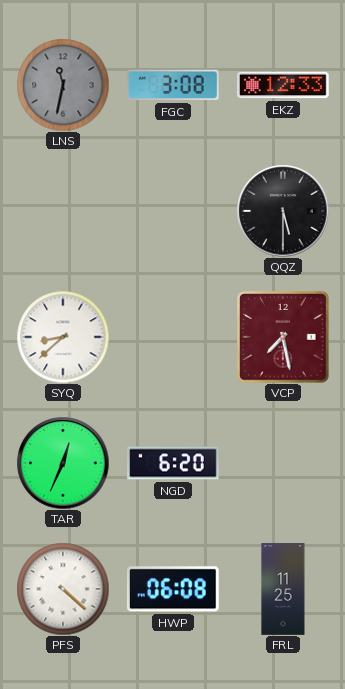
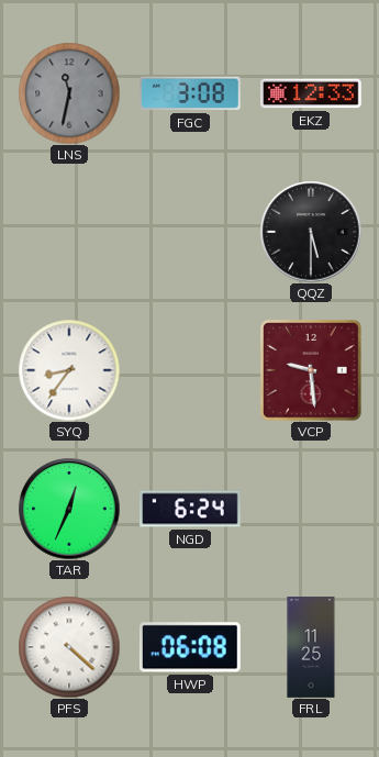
SYQ: 8:38 -> 8:36 (69, 370)
VCP: 7:28 -> 9:29 (311, 370)
NGD: 6:20 -> 6:24 (190, 509)
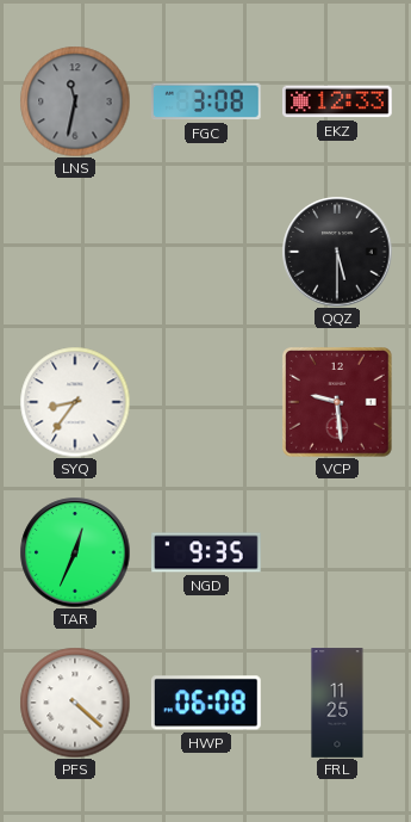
NGD: 6:24 -> 9:35 (206, 552)
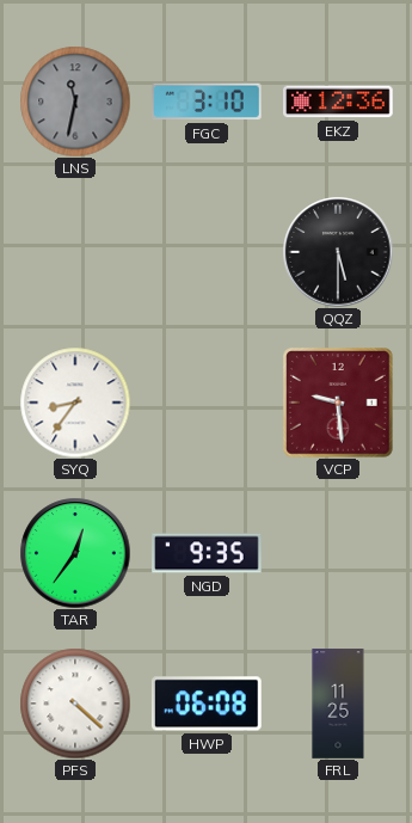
FGC: 3:08 -> 3:10 (207, 102)
EKZ: 12:33 -> 12:36 (338, 102)
TAR: 12:34 -> 12:36 (75, 553)
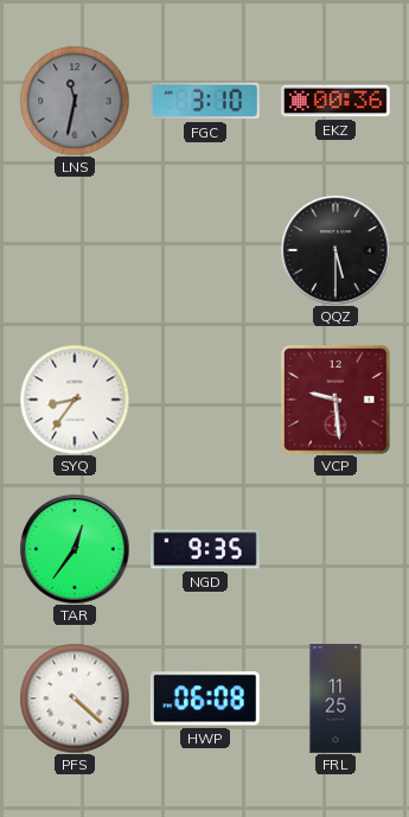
EKZ: 12:36 -> 00:36 (335, 101)
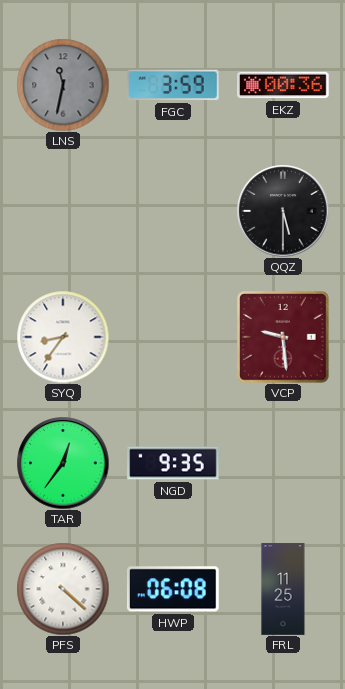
FGC: 3:10 -> 3:59 (173, 85)
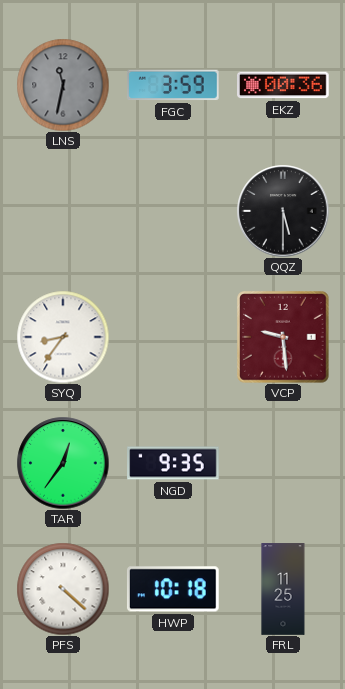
HWP: 06:08 -> 10:18 (173, 589)
